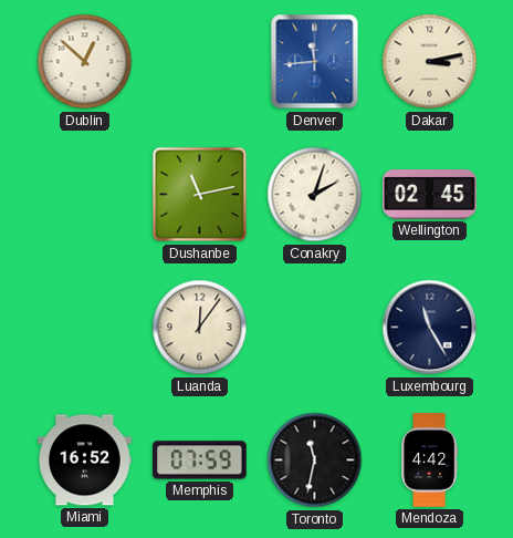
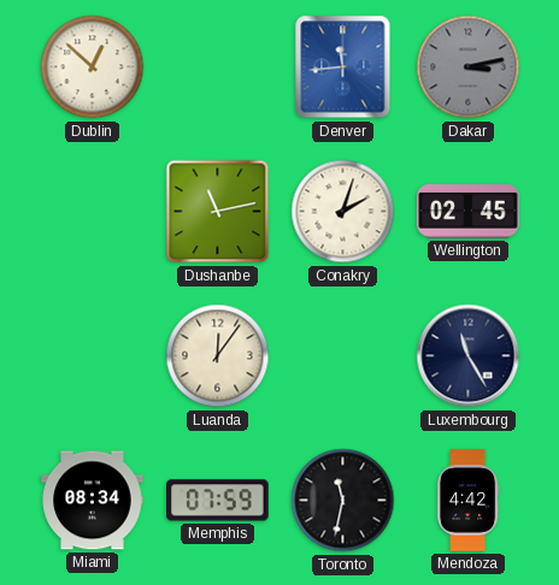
Dakar dial: cream -> grey (469, 67)
Miami: 16:52 -> 08:34 (93, 501)
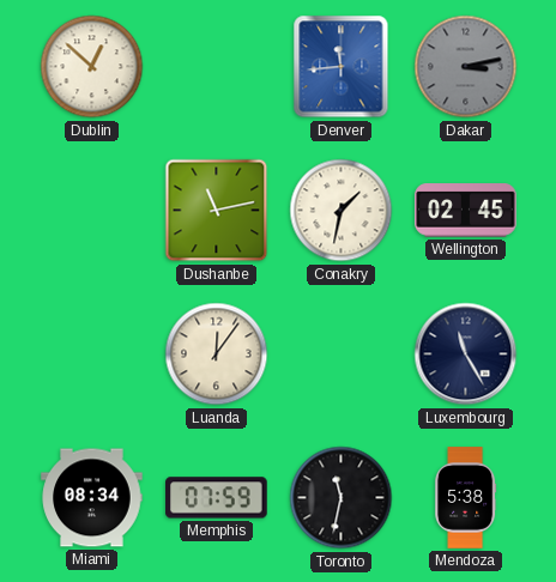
Conakry: 2:03 -> 1:32 (342, 211)
Mendoza: 4:42 -> 5:38 (466, 498)
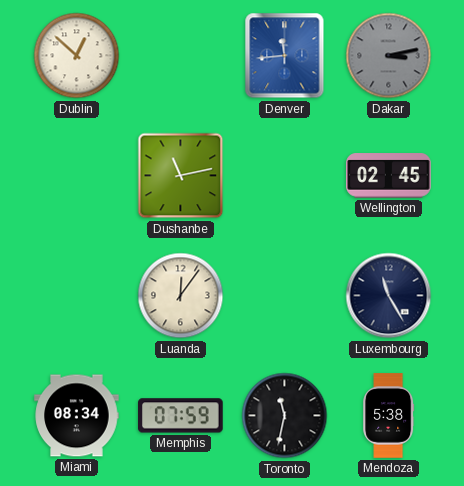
Conakry: 1:32 -> none (342, 211)
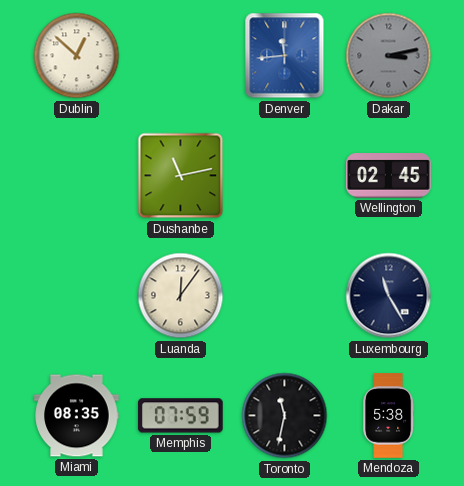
Miami: 08:34 -> 08:35 (77, 416)
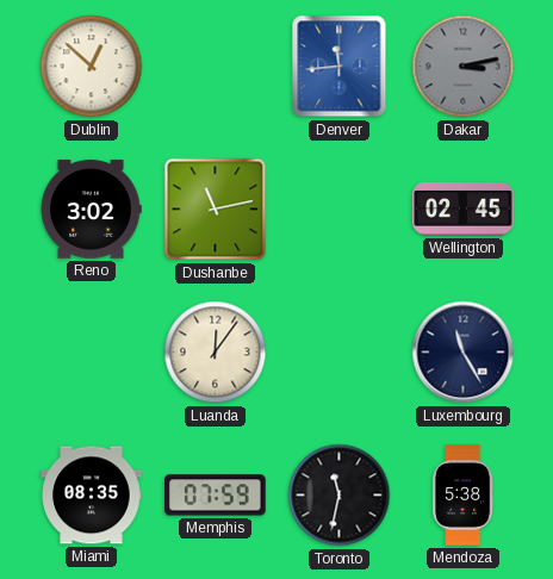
Reno: none -> 3:02 (91, 210)
